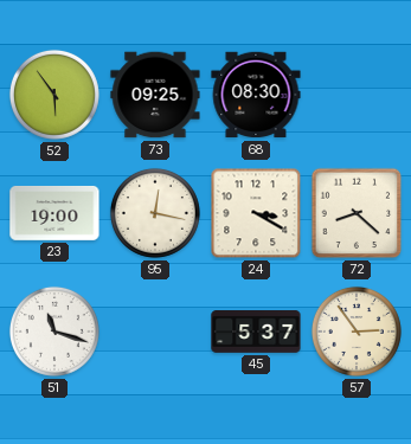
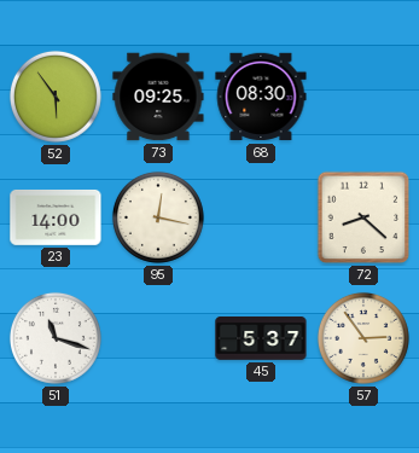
23: 19:00 -> 14:00 (56, 217)
24: 3:20 -> none (256, 213)
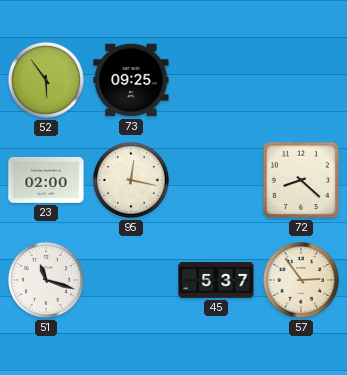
68: 08:30 -> none (261, 97)
23: 14:00 -> 02:00 (46, 180)
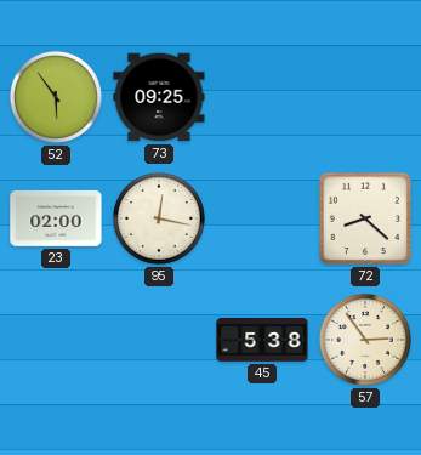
51: 11:18 -> none (46, 280)
45: 5:37 -> 5:38 (262, 341)
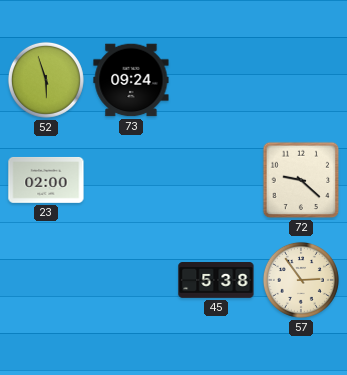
52: 5:54 -> 5:57 (46, 80)
73: 09:25 -> 09:24 (131, 80)
95: 12:17 -> none (159, 218)
72: 8:22 -> 9:22 (301, 180)
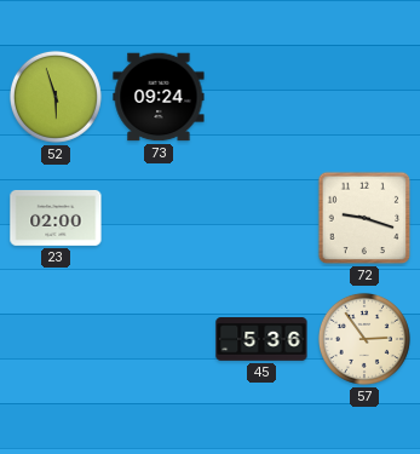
72: 9:22 -> 9:18 (364, 218)
45: 5:38 -> 5:36 (261, 340)
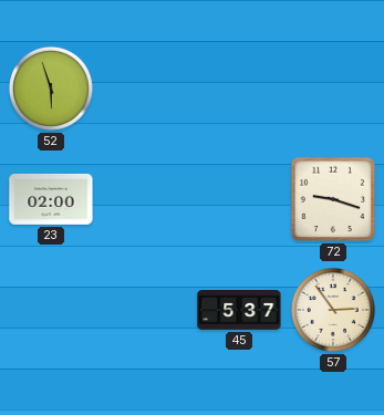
73: 09:24 -> none (159, 97)
45: 5:36 -> 5:37 (239, 311)
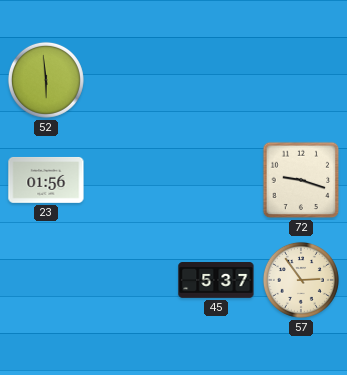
52: 5:57 -> 5:59 (46, 80)
23: 02:00 -> 01:56 (46, 180)
